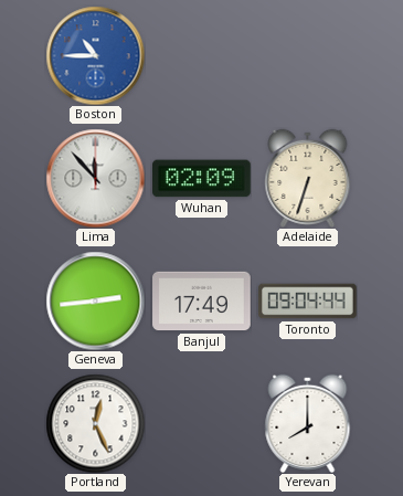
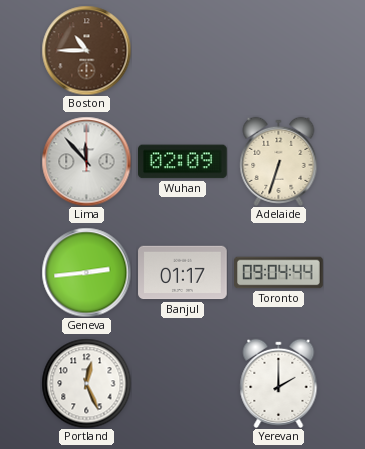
Boston dial: blue -> brown (86, 50)
Banjul: 17:49 -> 01:17 (183, 273)
Yerevan: 8:00 -> 2:00 (279, 383)
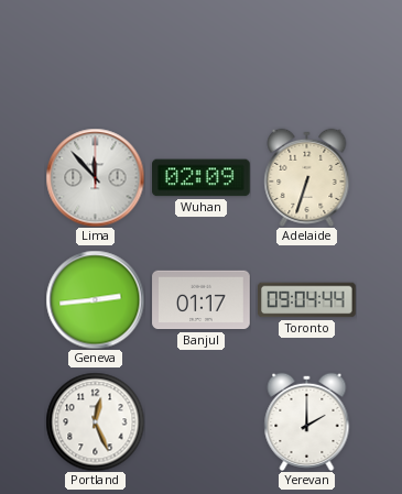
Boston: 10:45 -> none (86, 50)
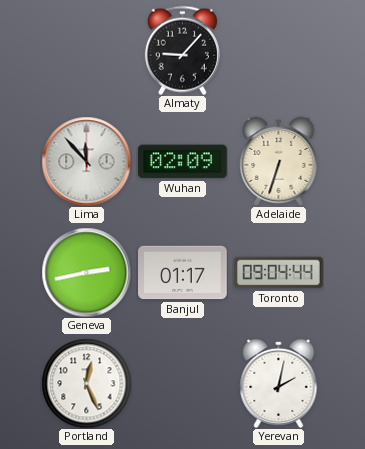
Almaty: none -> 9:07 (182, 50)
Geneva: 2:44 -> 2:43 (86, 272)
Yerevan: 2:00 -> 2:02 (279, 383)
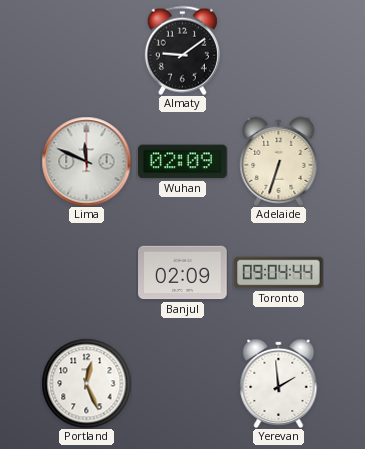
Almaty: 9:07 -> 9:09 (182, 50)
Lima: 11:53 -> 11:49 (86, 161)
Geneva: 2:43 -> none (86, 272)
Banjul: 01:17 -> 02:09 (183, 273)
Yerevan: 2:02 -> 1:59 (279, 383)
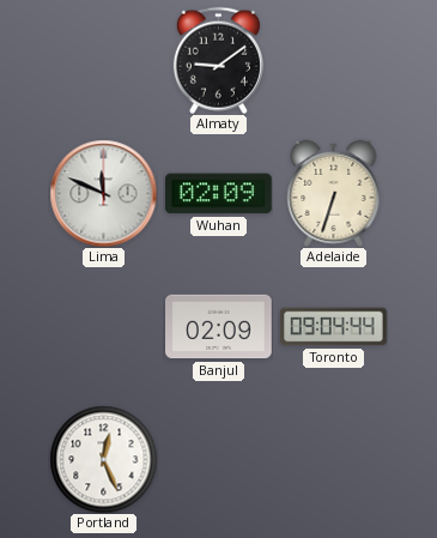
Yerevan: 1:59 -> none (279, 383)
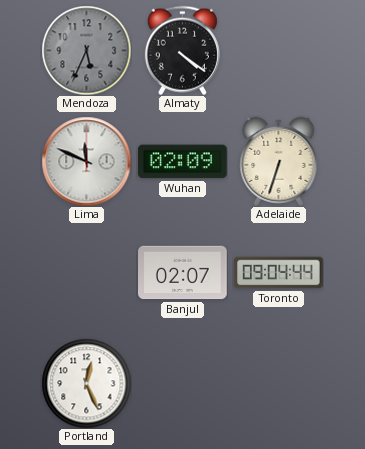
Mendoza: none -> 5:34 (86, 50)
Almaty: 9:09 -> 4:21 (182, 50)
Banjul: 02:09 -> 02:07 (183, 273)
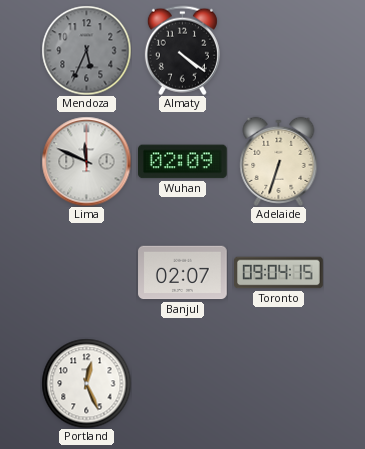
Toronto: 09:04:44 -> 09:04:15 (279, 273)
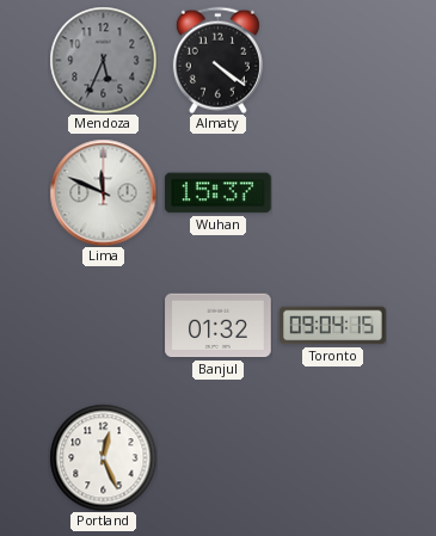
Wuhan: 02:09 -> 15:37 (219, 193)
Adelaide: 6:33 -> none (279, 161)
Banjul: 02:07 -> 01:32 (219, 326)
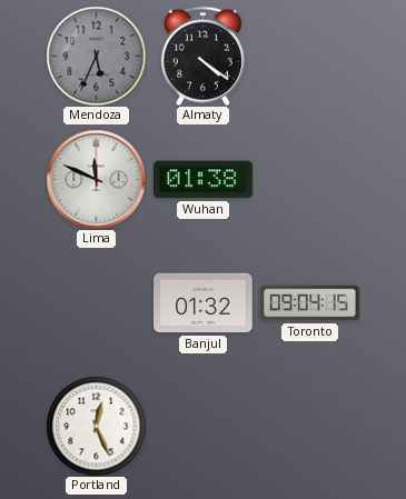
Wuhan: 15:37 -> 01:38 (204, 180)
